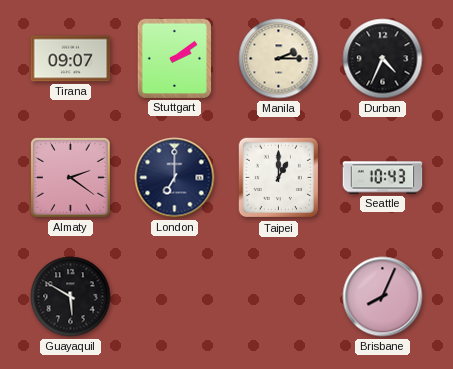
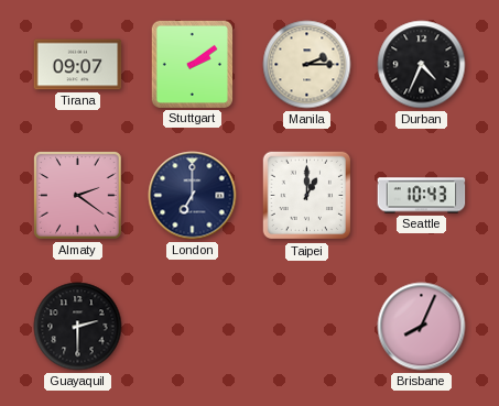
Guayaquil: 5:50 -> 2:30 (78, 327)
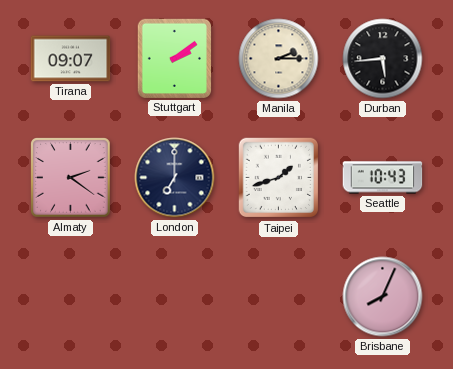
Durban: 4:34 -> 5:44 (383, 59)
Taipei: 1:00 -> 1:42 (279, 178)
Guayaquil: 2:30 -> none (78, 327)
